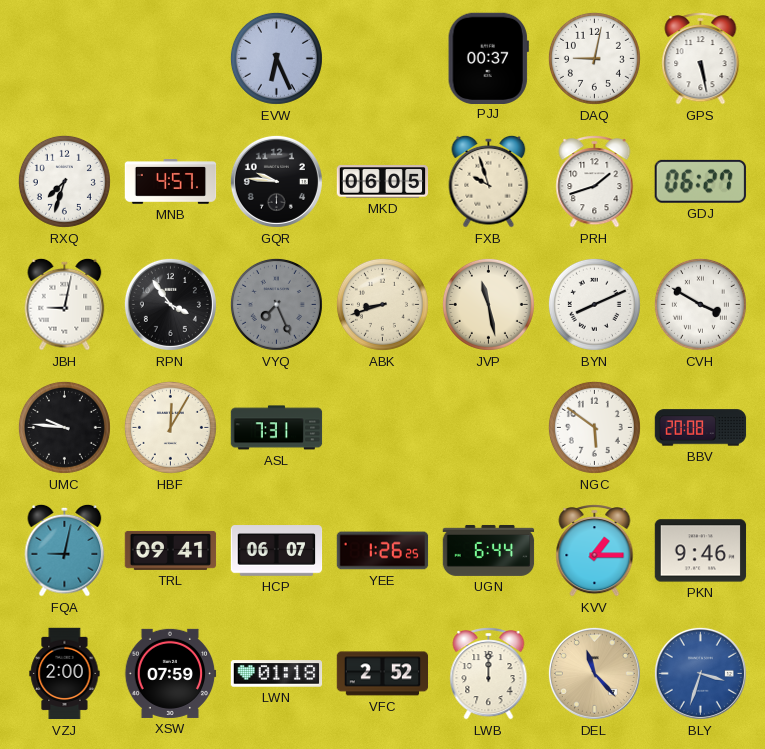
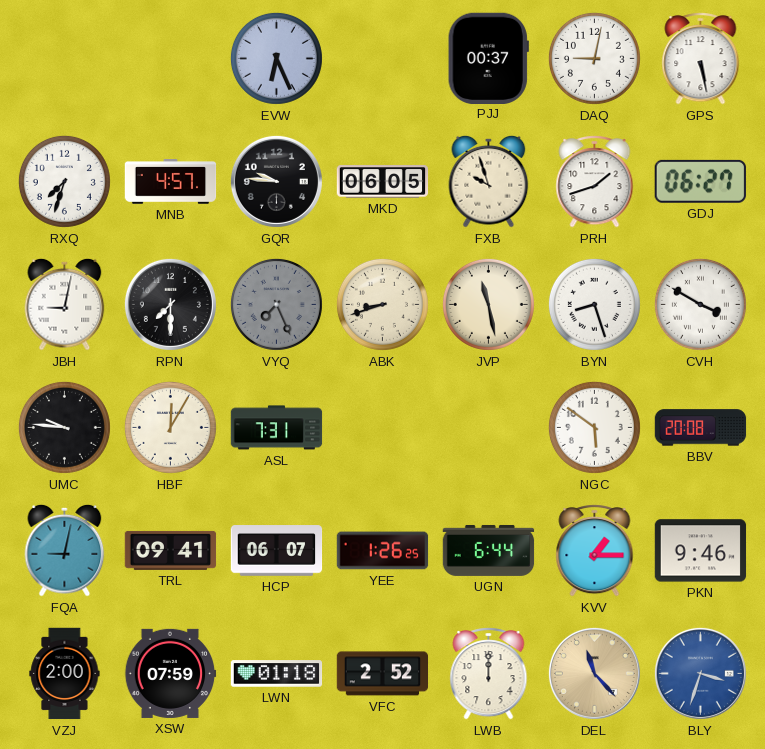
RPN: 3:54 -> 7:30 (170, 304)
BYN: 8:11 -> 8:27 (594, 304)
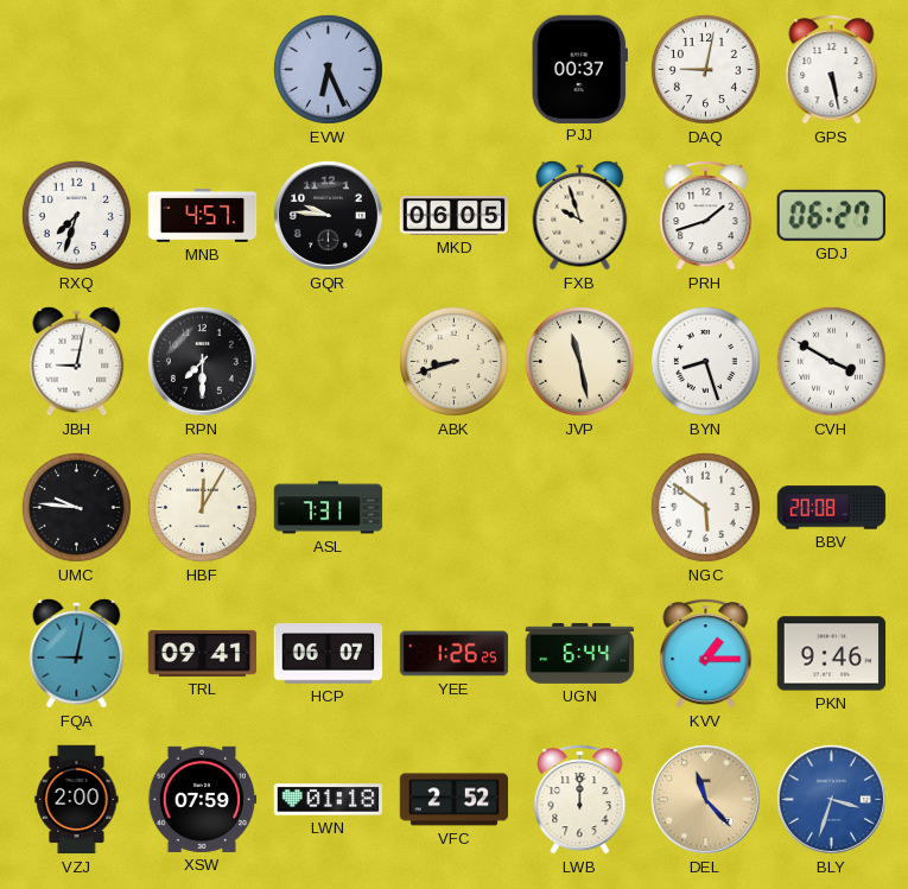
VYQ: 7:26 -> none (276, 304)
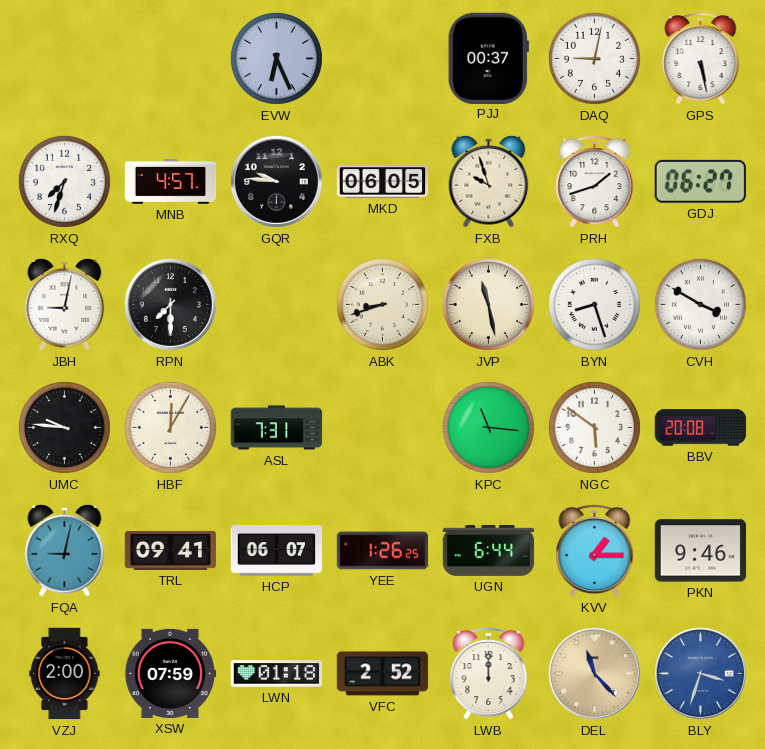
KPC: none -> 11:16 (488, 427)
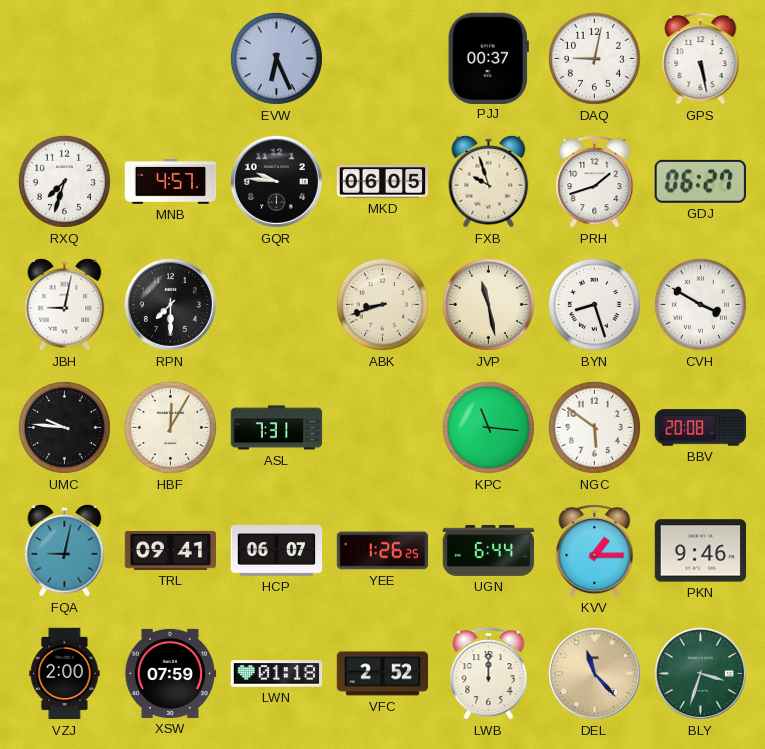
BLY dial: blue -> green (700, 673)
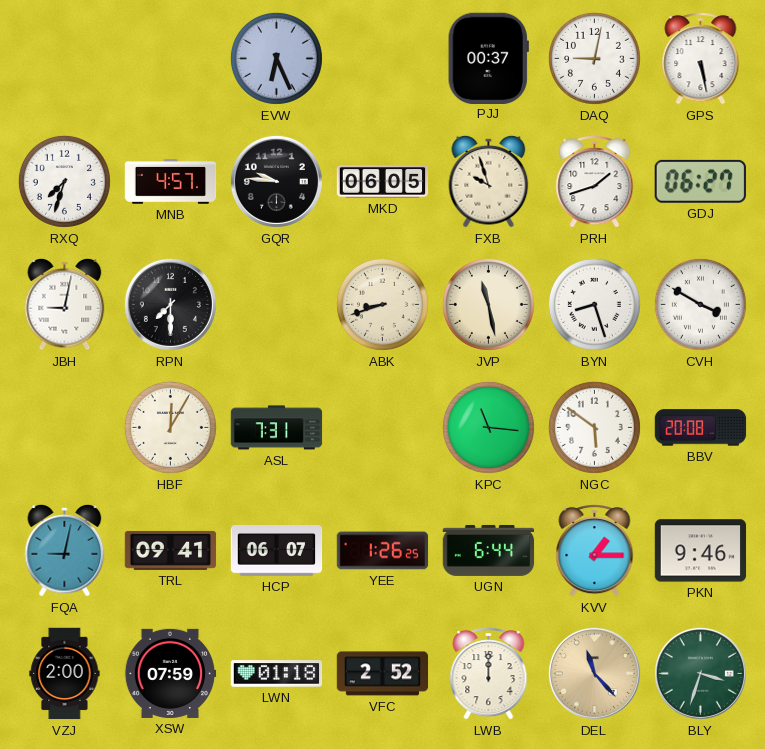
UMC: 9:46 -> none (64, 427)
